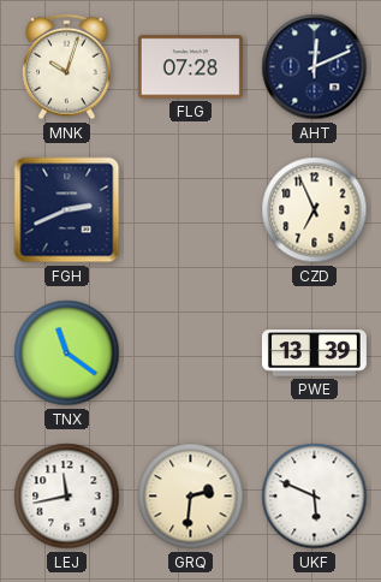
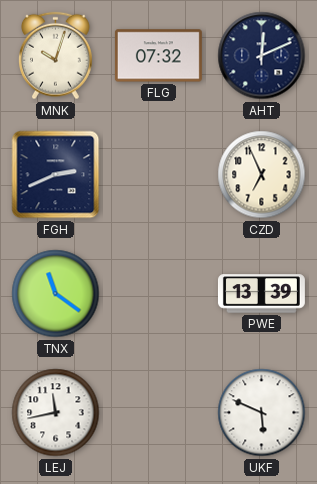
FLG: 07:28 -> 07:32 (158, 56)
GRQ: 2:31 -> none (191, 497)
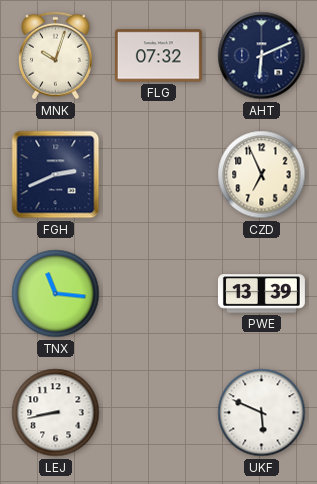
AHT: 12:11 -> 6:11 (262, 56)
TNX: 11:21 -> 11:16 (56, 294)
LEJ: 11:43 -> 8:43 (56, 413)
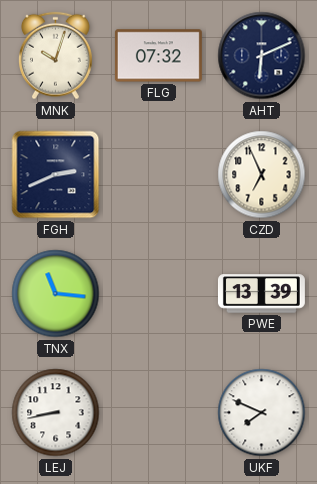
UKF: 5:49 -> 7:49 (262, 413)
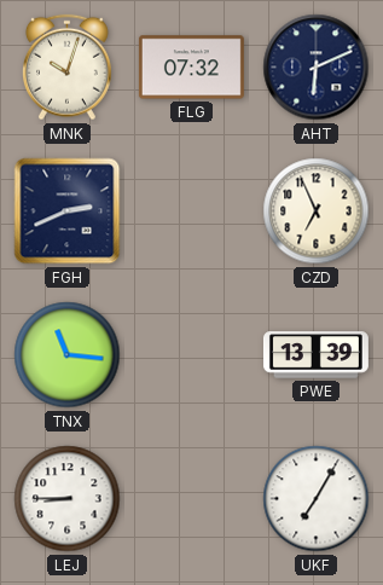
LEJ: 8:43 -> 8:45 (68, 499)
UKF: 7:49 -> 7:05 (317, 499)
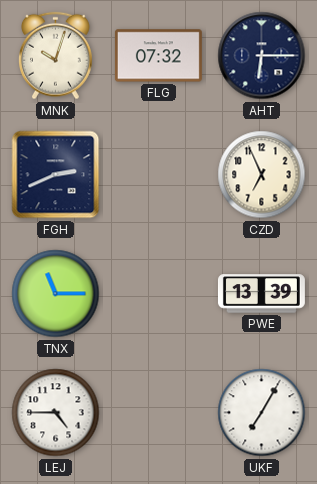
AHT: 6:11 -> 6:15 (262, 56)
TNX: 11:16 -> 11:15 (56, 294)
LEJ: 8:45 -> 4:45 (56, 413)
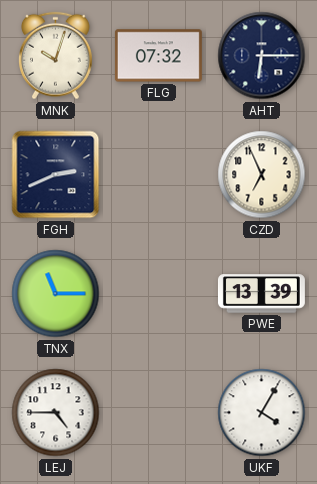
UKF: 7:05 -> 4:05 (262, 413)
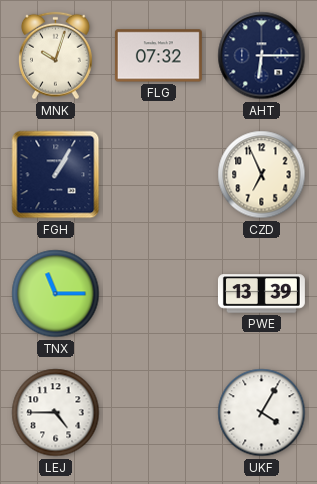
FGH: 2:41 -> 1:05 (56, 175)
